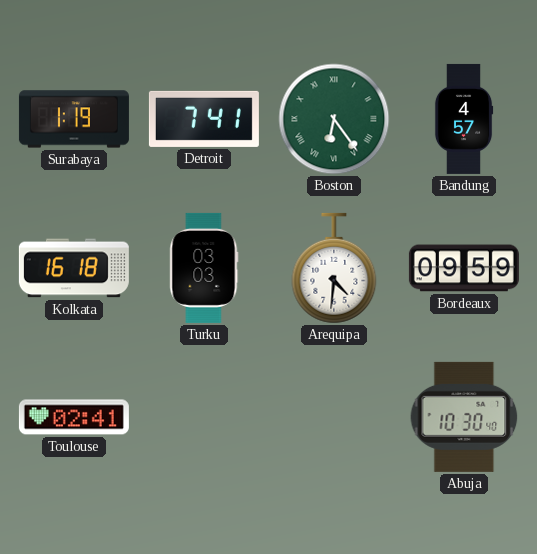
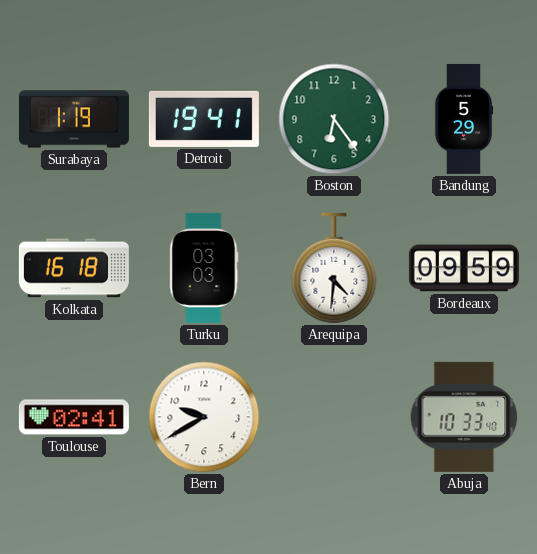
Detroit: 7:41 -> 19:41 (204, 119)
Boston numerals: Roman -> Arabic (334, 119)
Bandung: 4:57 -> 5:29 (464, 119)
Bern: none -> 9:40 (204, 417)
Abuja: 10:30 -> 10:33 (464, 417)
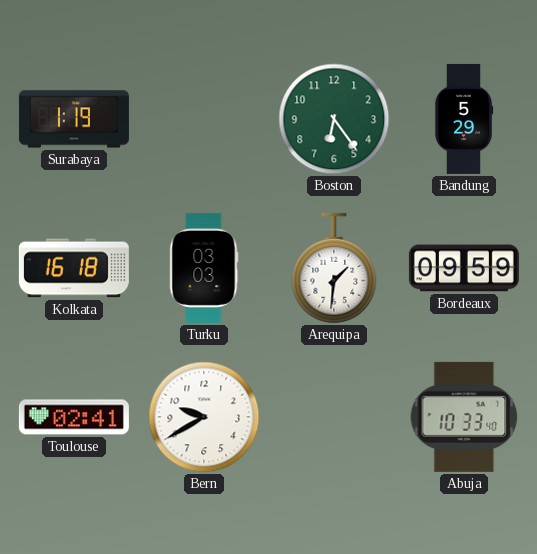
Detroit: 19:41 -> none (204, 119)
Arequipa: 4:31 -> 1:31 (334, 268)
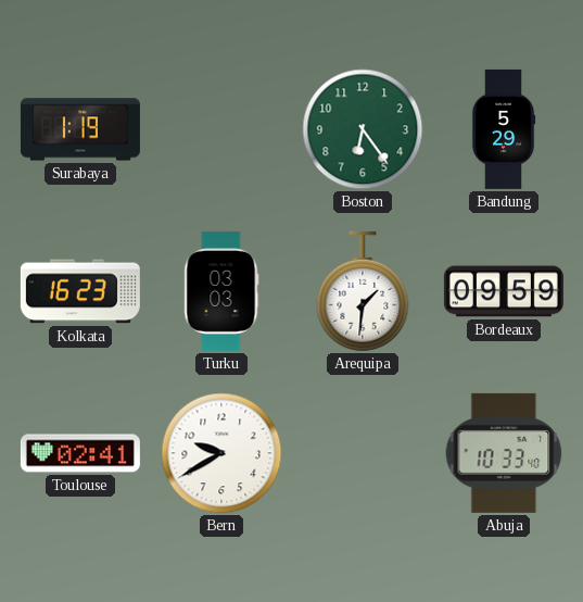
Kolkata: 16:18 -> 16:23 (80, 291)
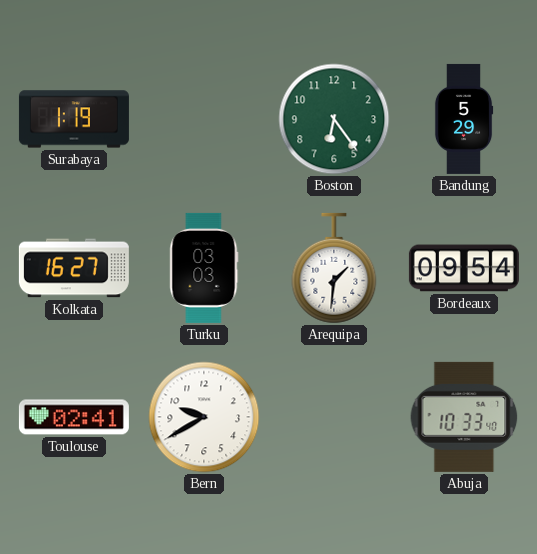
Kolkata: 16:23 -> 16:27 (74, 268)
Bordeaux: 09:59 -> 09:54 (464, 268)
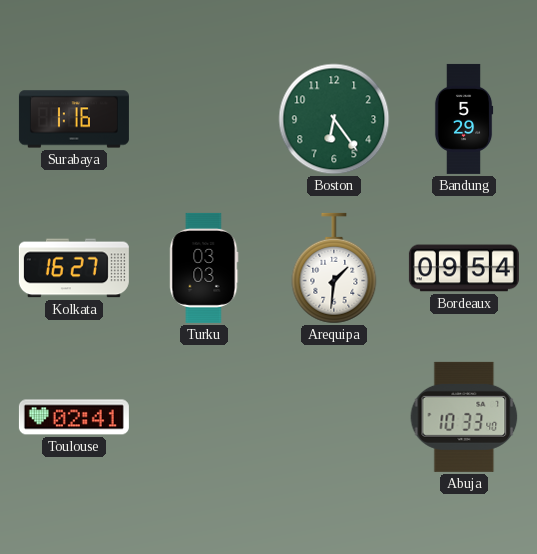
Surabaya: 1:19 -> 1:16 (74, 119)
Bern: 9:40 -> none (204, 417)
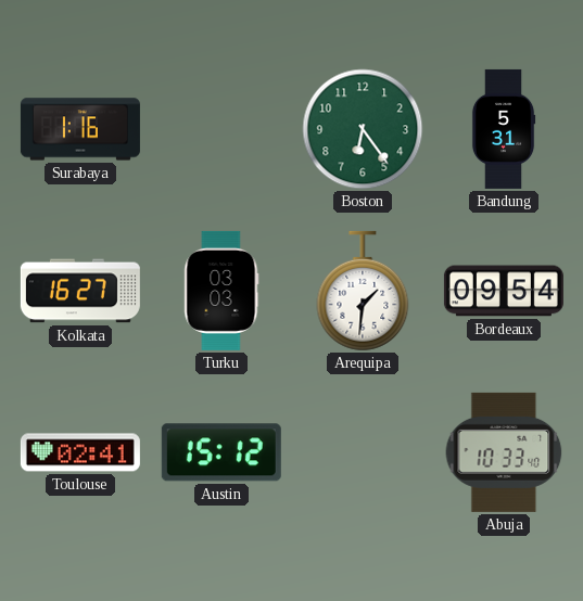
Bandung: 5:29 -> 5:31 (504, 129)
Austin: none -> 15:12 (221, 452)
